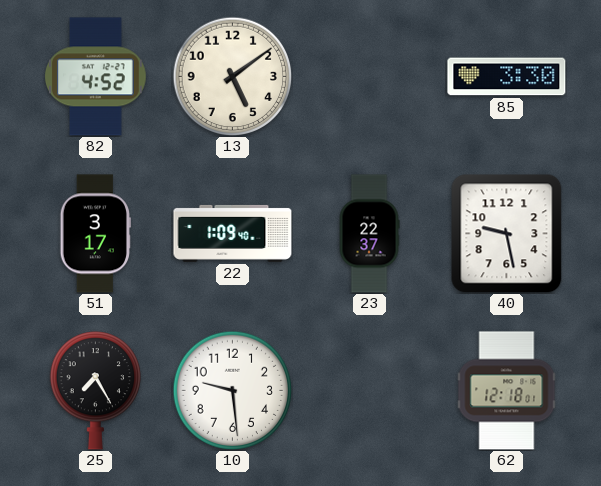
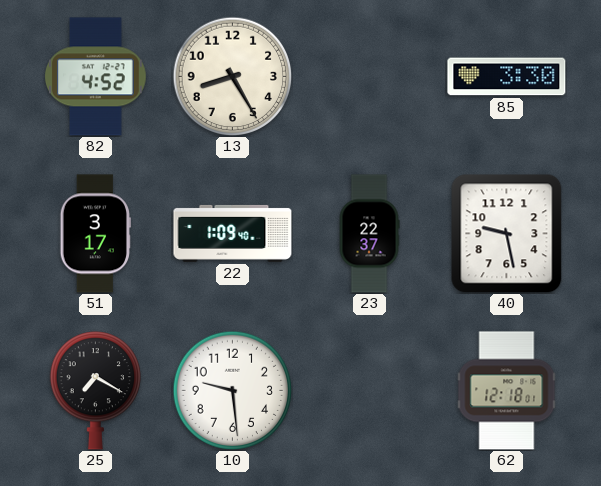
13: 5:09 -> 8:25 (232, 76)
25: 7:25 -> 7:20 (95, 391)
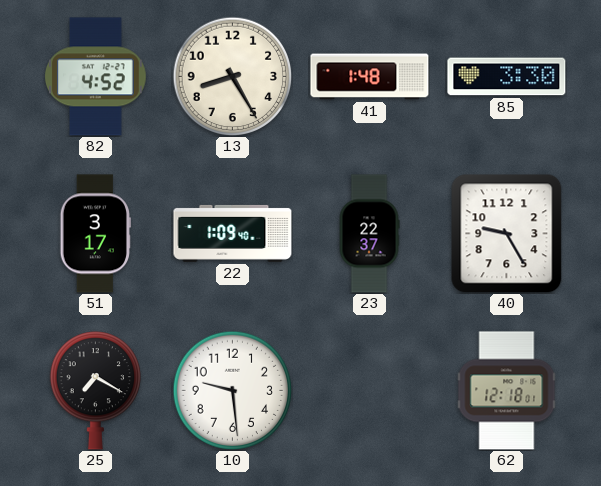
41: none -> 1:48 (370, 77)
40: 9:28 -> 9:25 (507, 233)
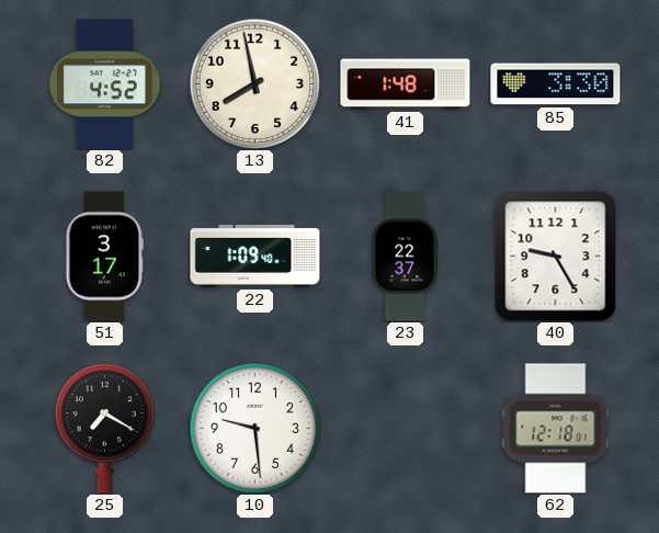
13: 8:25 -> 7:58 (254, 83)
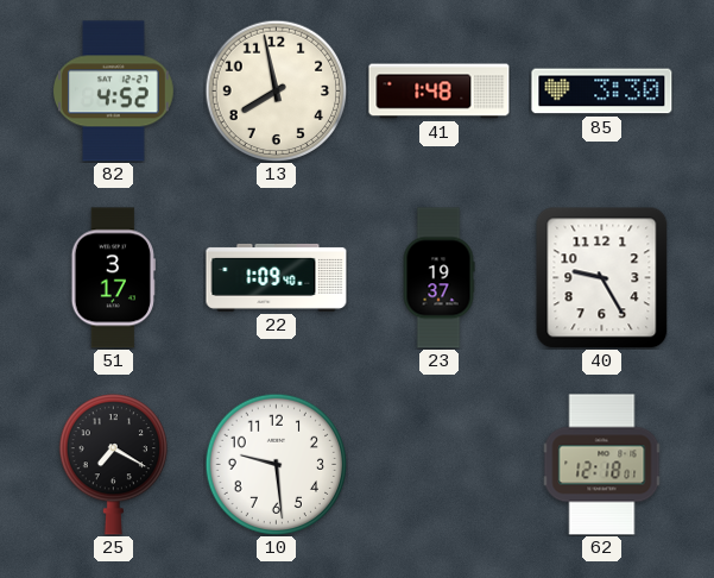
23: 22:37 -> 19:37 (438, 278)
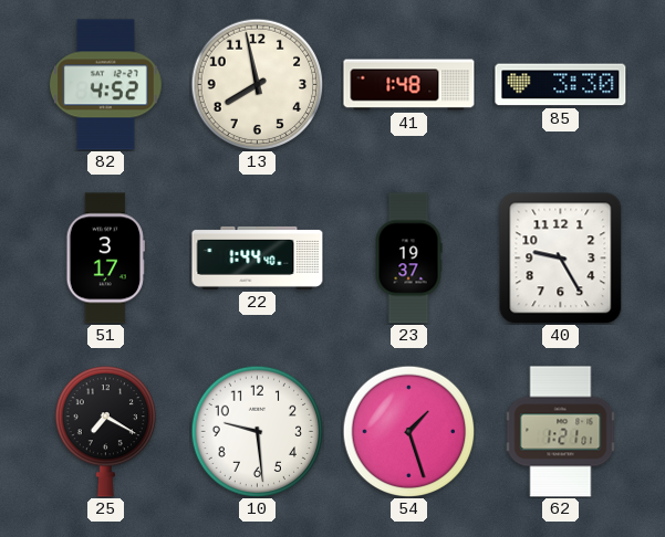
22: 1:09 -> 1:44 (258, 257)
54: none -> 1:27 (408, 431)
62: 12:18 -> 1:21 (561, 432)
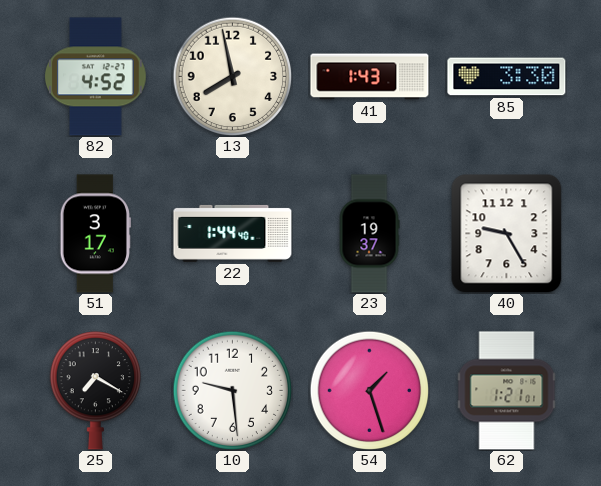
41: 1:48 -> 1:43 (370, 77)
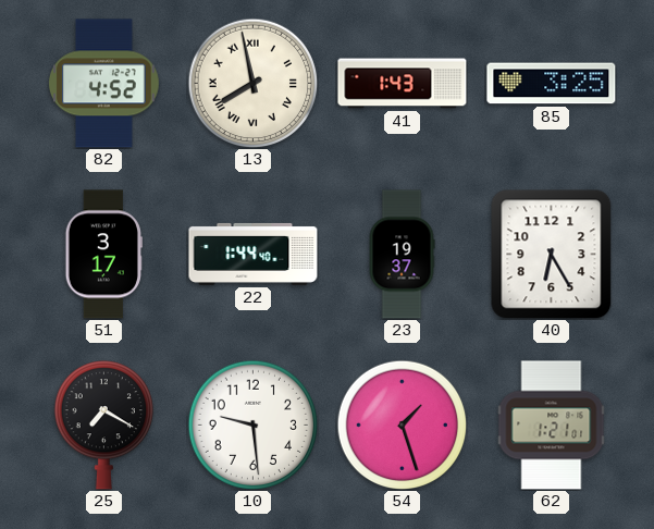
13 numerals: Arabic -> Roman (252, 83)
85: 3:30 -> 3:25 (552, 84)
40: 9:25 -> 6:25 (552, 254)
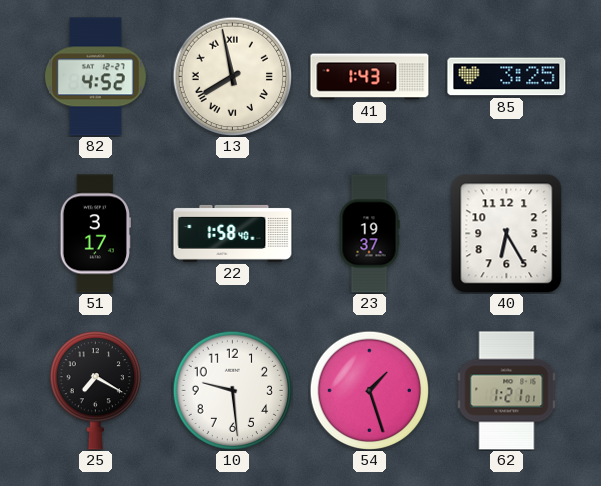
22: 1:44 -> 1:58 (233, 233)
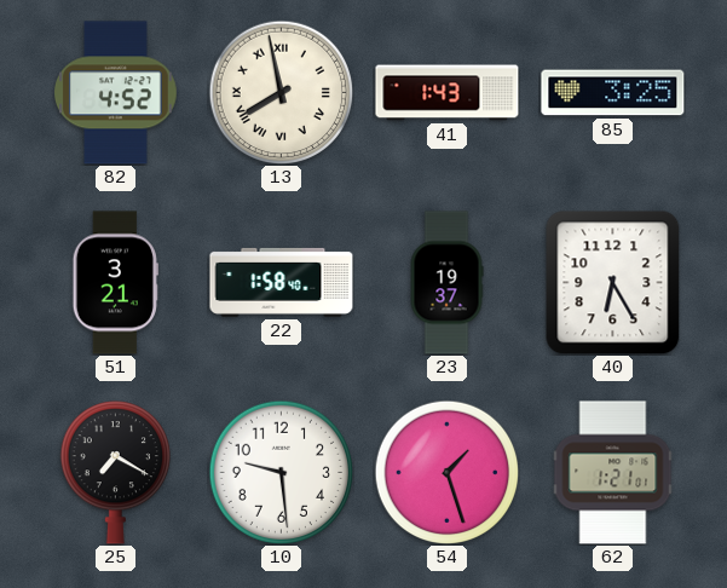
51: 3:17 -> 3:21 (115, 283)
